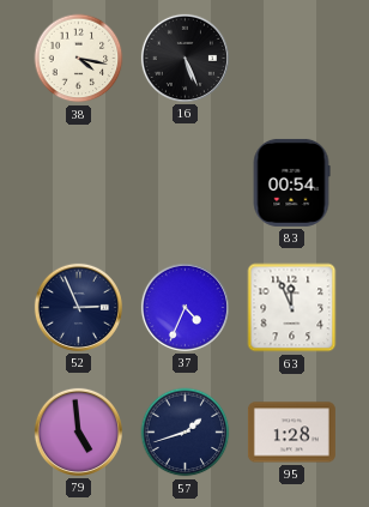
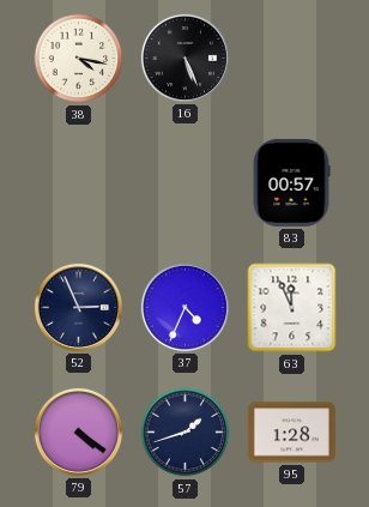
83: 00:54 -> 00:57 (291, 182)
79: 4:59 -> 4:21 (78, 431)
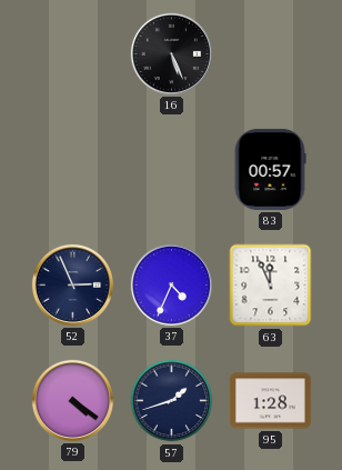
38: 4:17 -> none (79, 59)
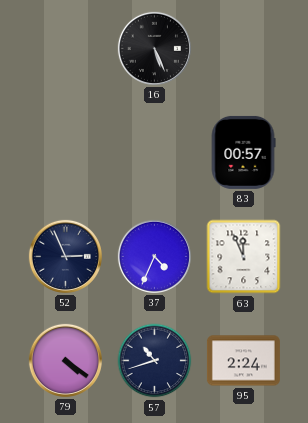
57: 1:42 -> 10:42 (155, 361)
95: 1:28 -> 2:24 (243, 361)
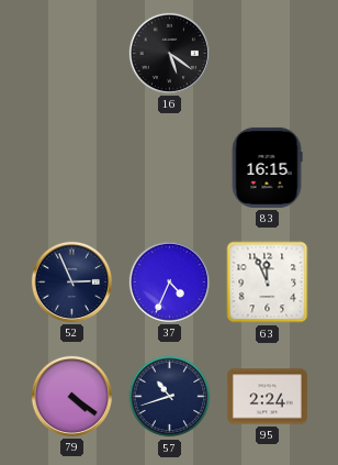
16: 5:26 -> 5:21 (169, 53)
83: 00:57 -> 16:15 (267, 167)
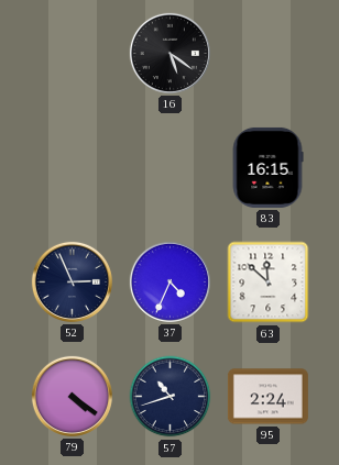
63: 11:56 -> 11:52 (269, 283)
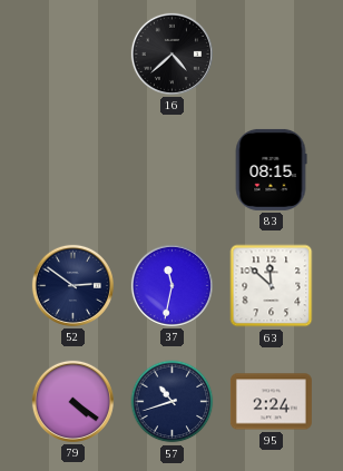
16: 5:21 -> 4:38 (171, 53)
83: 16:15 -> 08:15 (271, 169)
52: 2:56 -> 2:51 (72, 285)
37: 4:34 -> 11:32 (171, 285)
